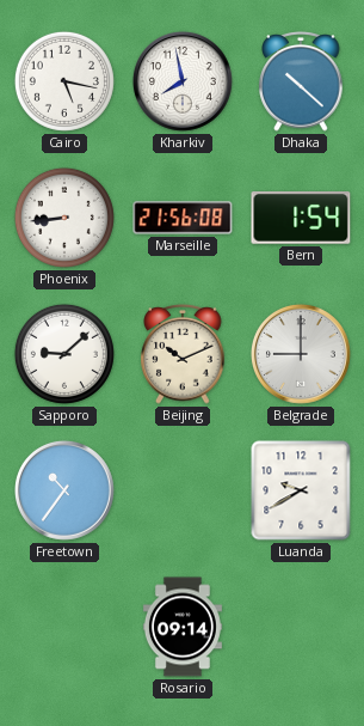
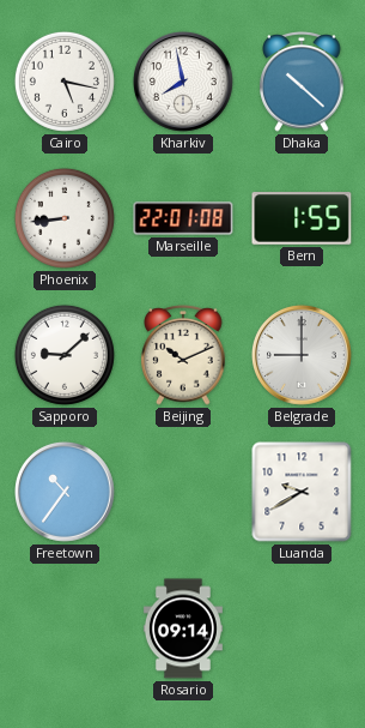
Marseille: 21:56 -> 22:01 (183, 218)
Bern: 1:54 -> 1:55 (302, 218)
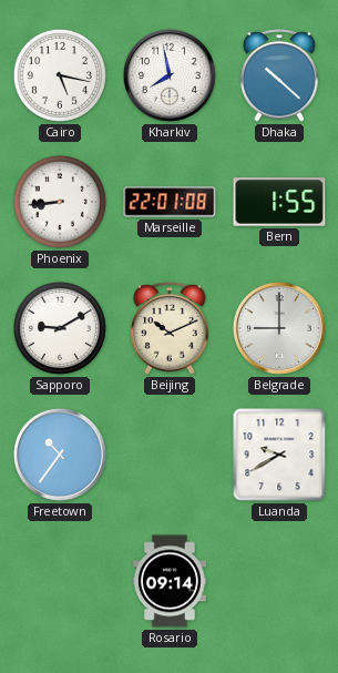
Sapporo: 9:08 -> 9:10 (60, 328)
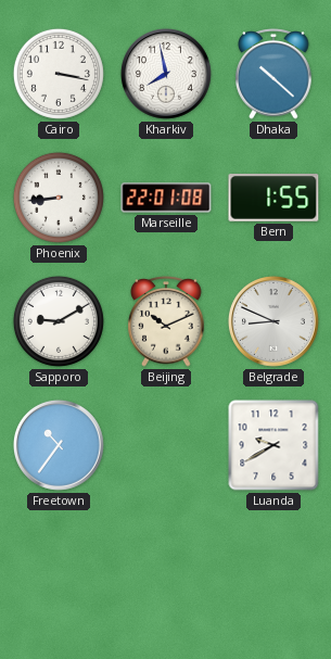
Cairo: 5:17 -> 3:17 (59, 74)
Belgrade: 9:00 -> 8:49 (273, 321)
Rosario: 09:14 -> none (170, 581)
